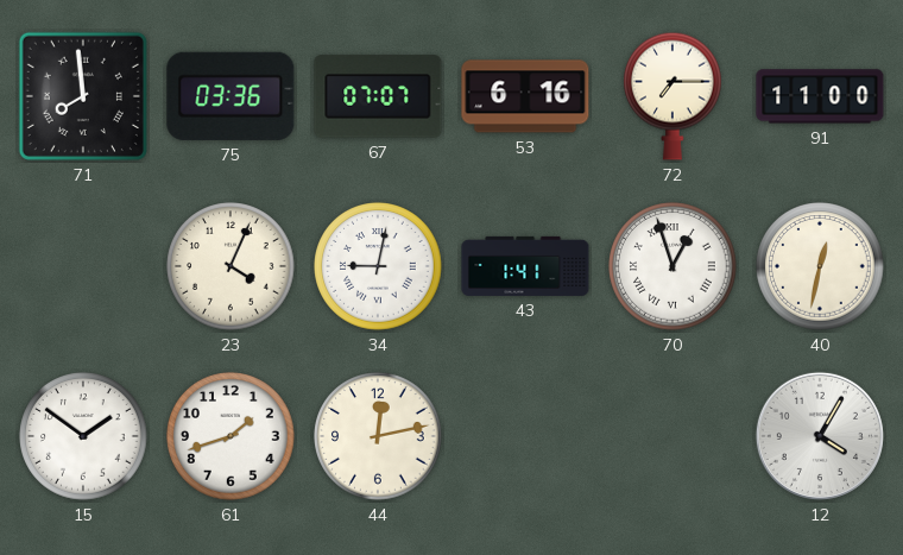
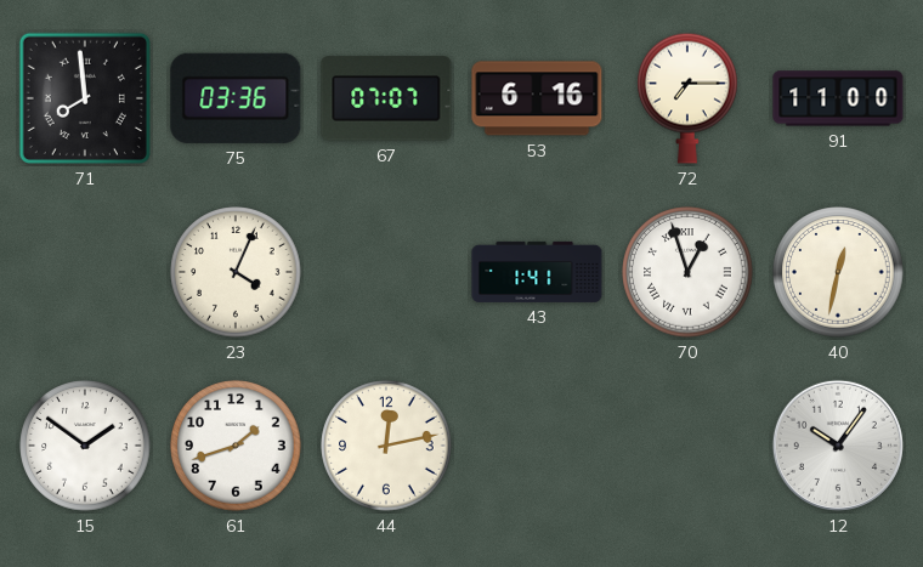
34: 9:02 -> none (378, 266)
12: 4:05 -> 10:06 (838, 446)
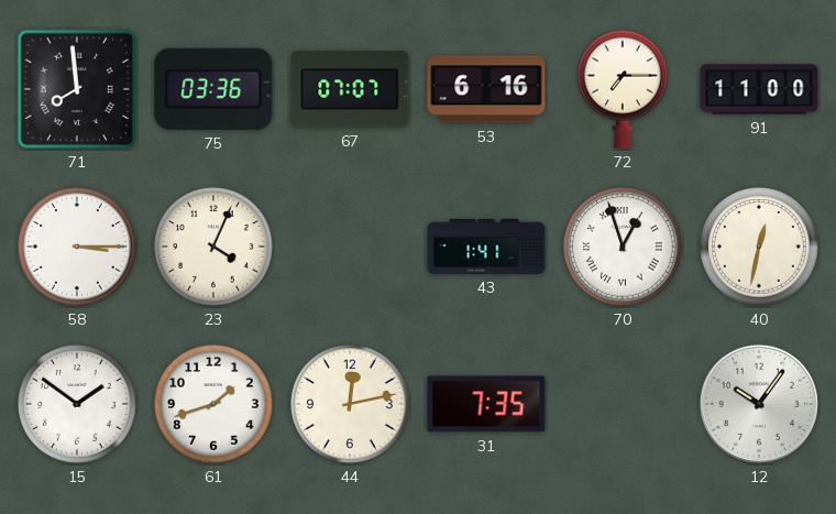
58: none -> 3:15 (77, 247)
31: none -> 7:35 (486, 404)
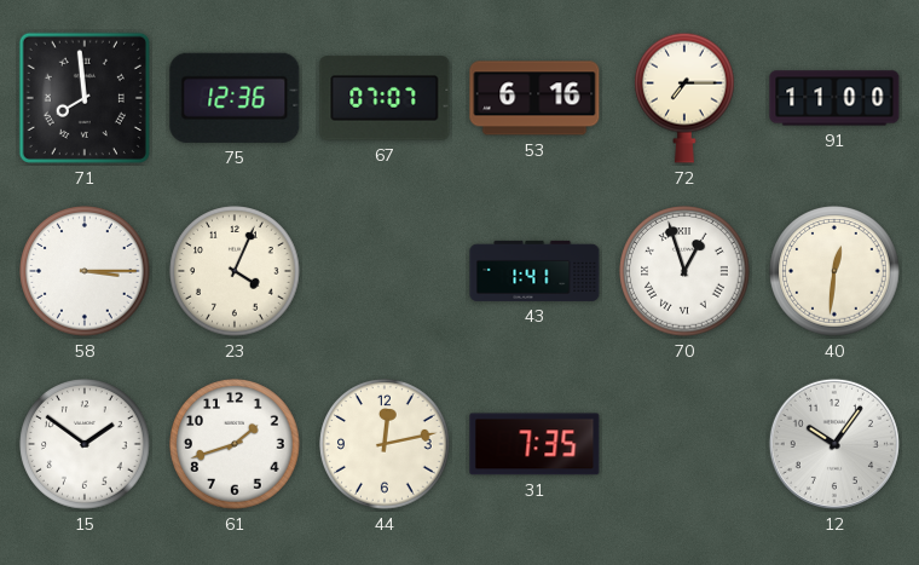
75: 03:36 -> 12:36 (235, 98)
40: 12:32 -> 12:31 (834, 271)
